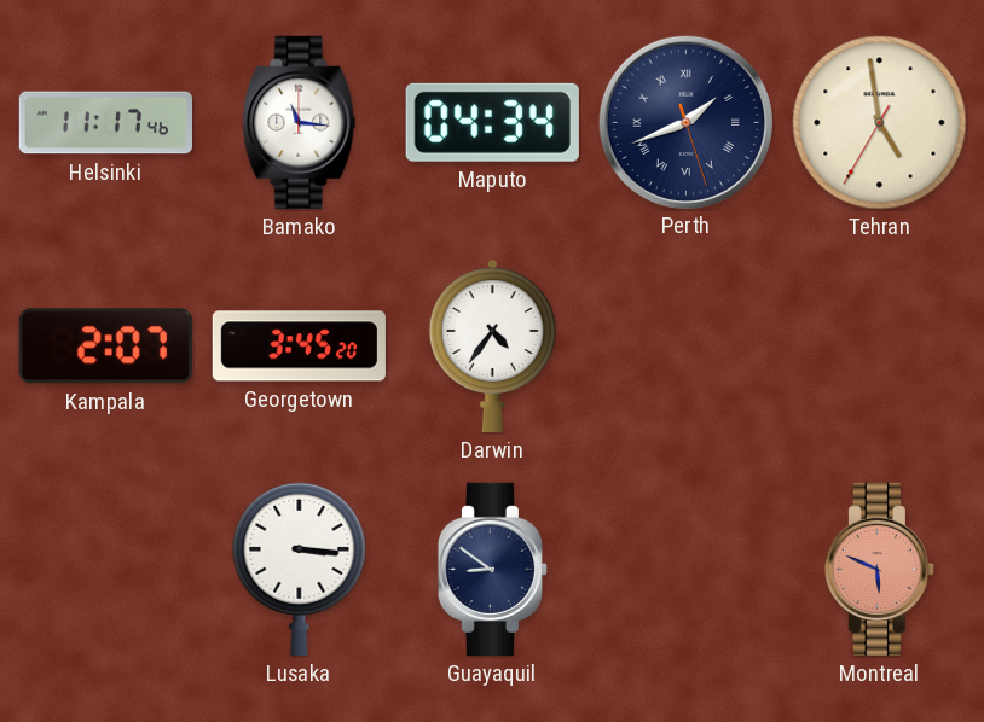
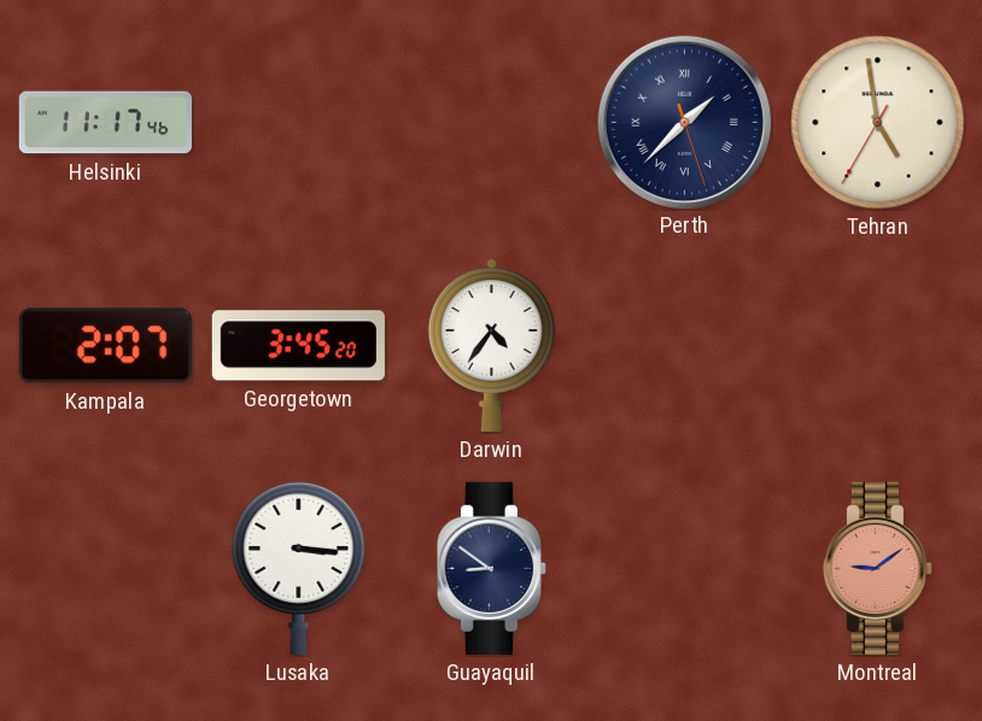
Bamako: 11:16 -> none (300, 122)
Maputo: 04:34 -> none (492, 122)
Perth: 1:41 -> 1:37 (684, 122)
Montreal: 5:49 -> 9:09 (877, 568)
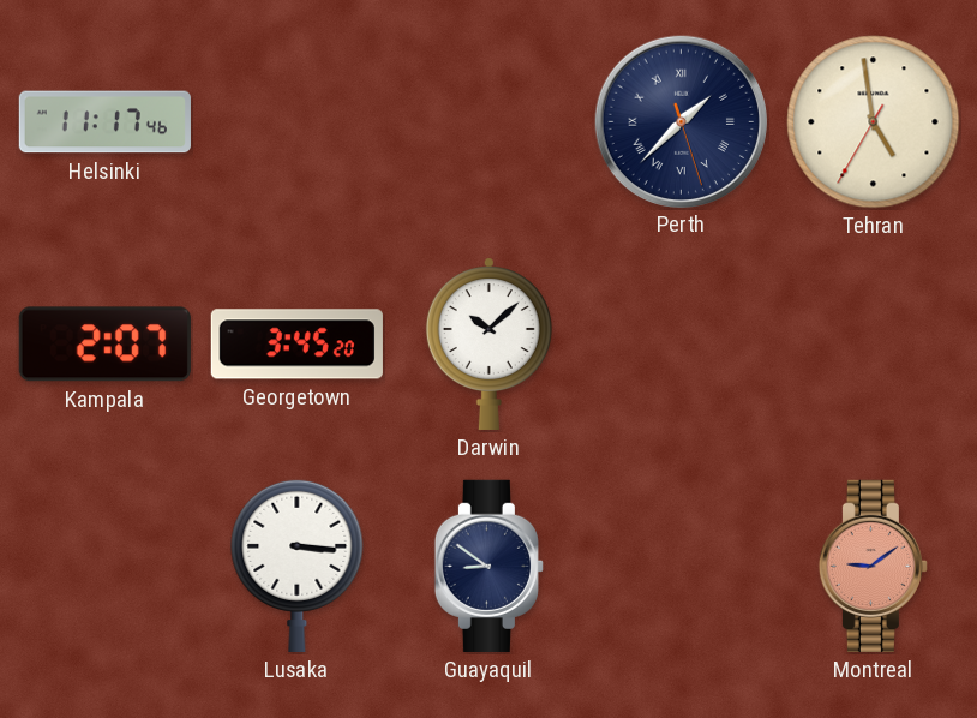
Darwin: 4:36 -> 10:08 (489, 343)
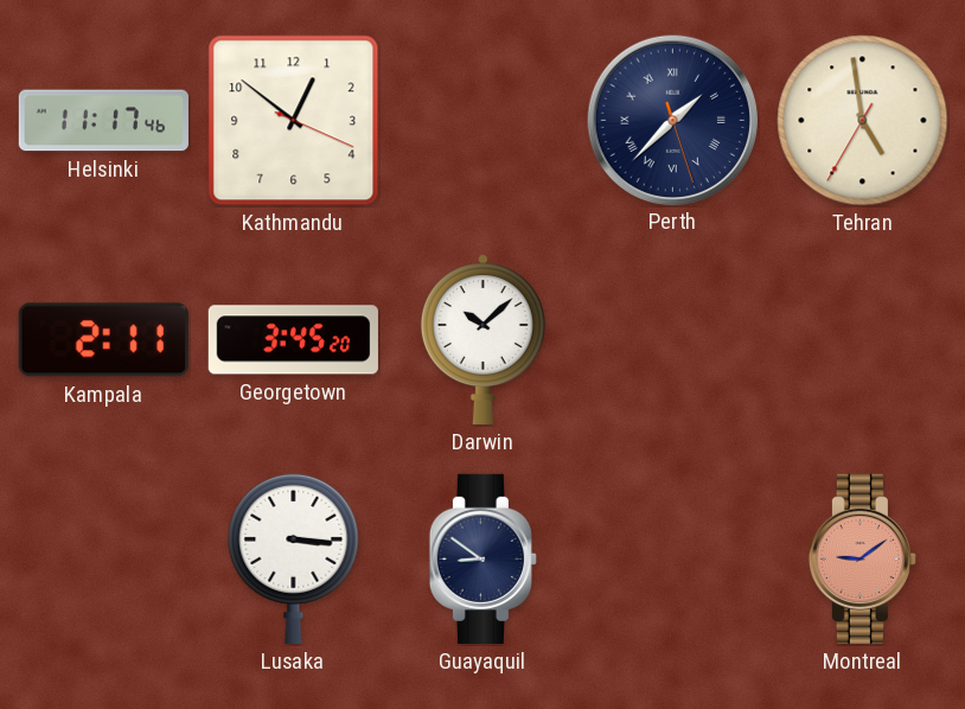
Kathmandu: none -> 12:51 (294, 121)
Kampala: 2:07 -> 2:11 (103, 340)
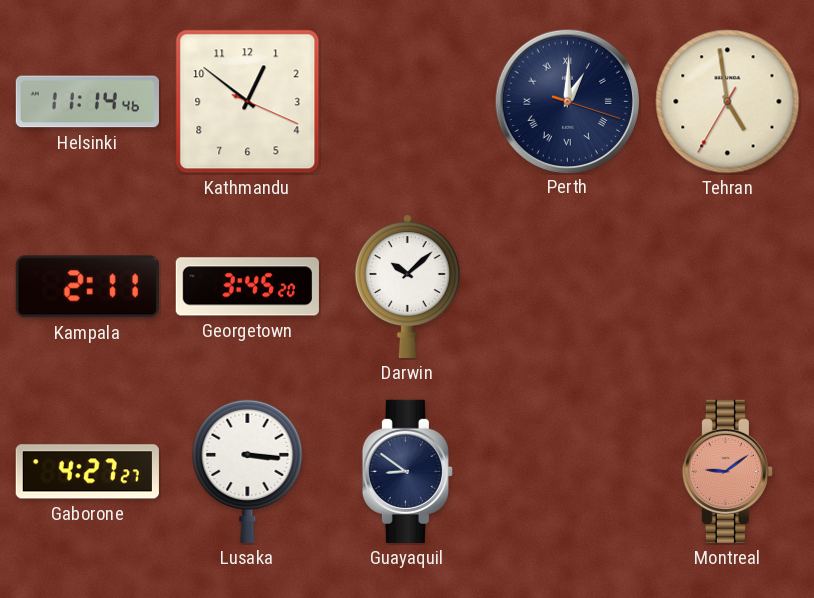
Helsinki: 11:17 -> 11:14 (87, 102)
Perth: 1:37 -> 1:00 (567, 101)
Gaborone: none -> 4:27 (87, 472)
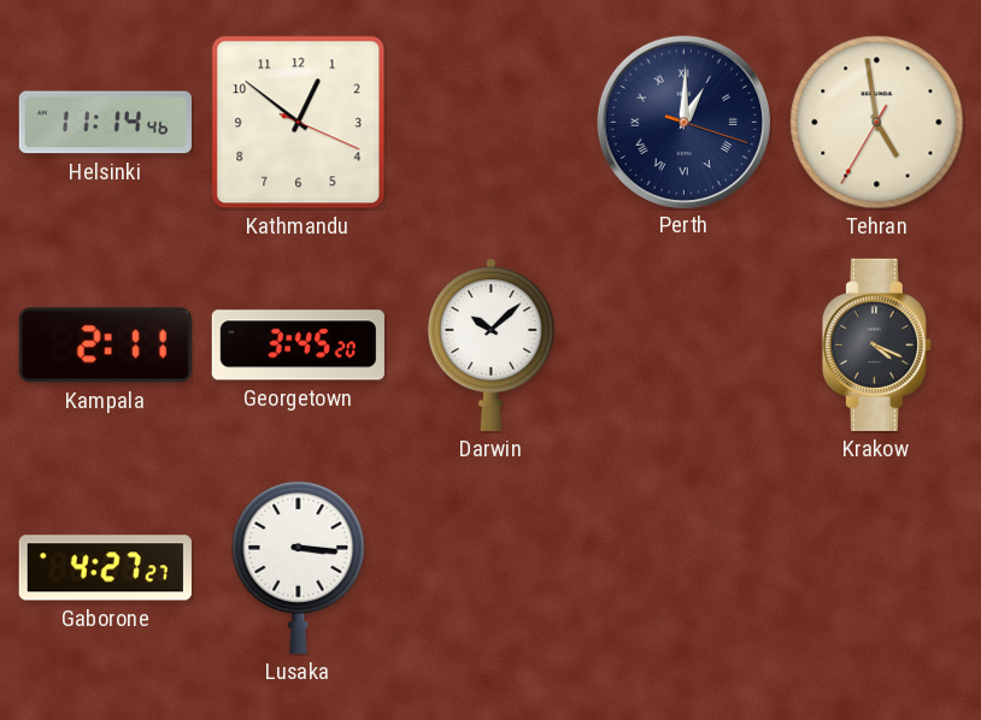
Krakow: none -> 4:19 (876, 344)
Guayaquil: 8:51 -> none (407, 471)
Montreal: 9:09 -> none (727, 471)
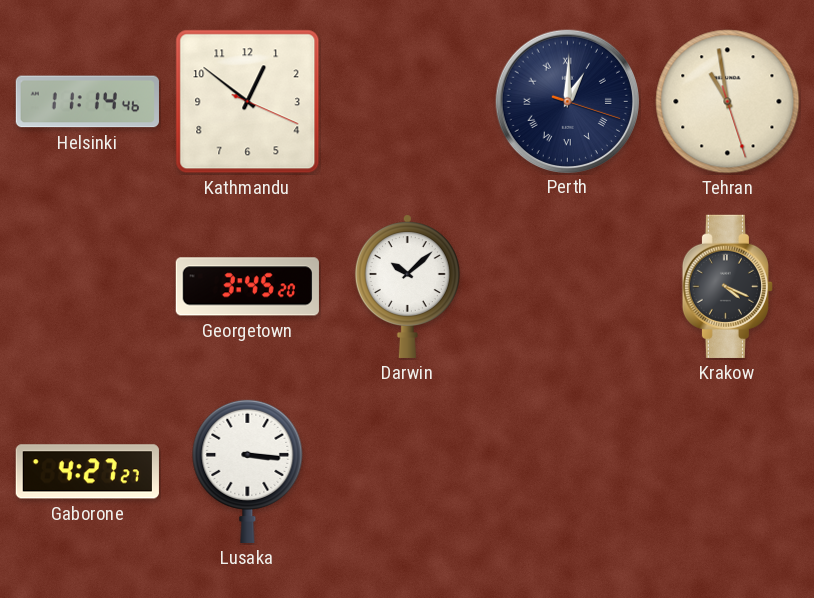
Tehran: 4:58 -> 10:58 (728, 102)
Kampala: 2:11 -> none (105, 346)
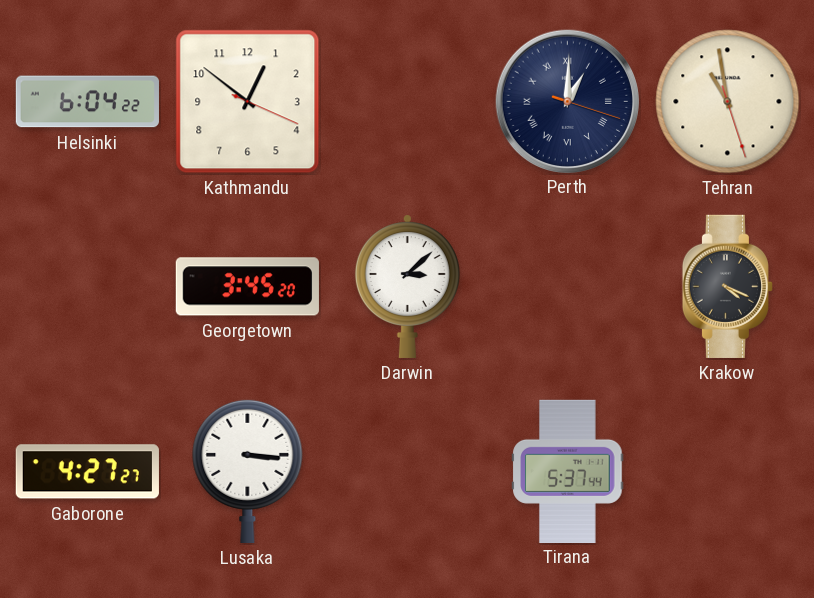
Helsinki: 11:14 -> 6:04 (87, 102)
Darwin: 10:08 -> 3:08 (407, 286)
Tirana: none -> 5:37 (568, 471)
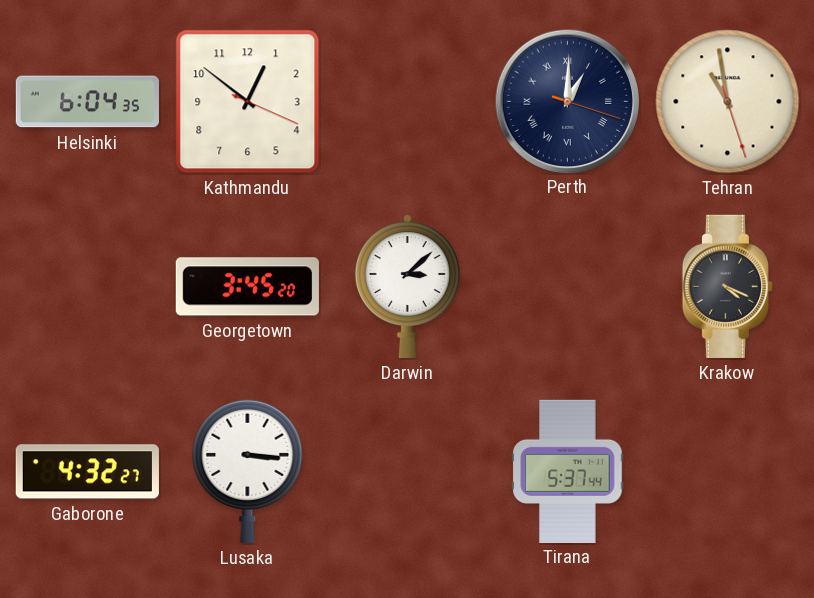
Helsinki: 6:04:22 -> 6:04:35 (87, 102)
Gaborone: 4:27 -> 4:32 (87, 472)
